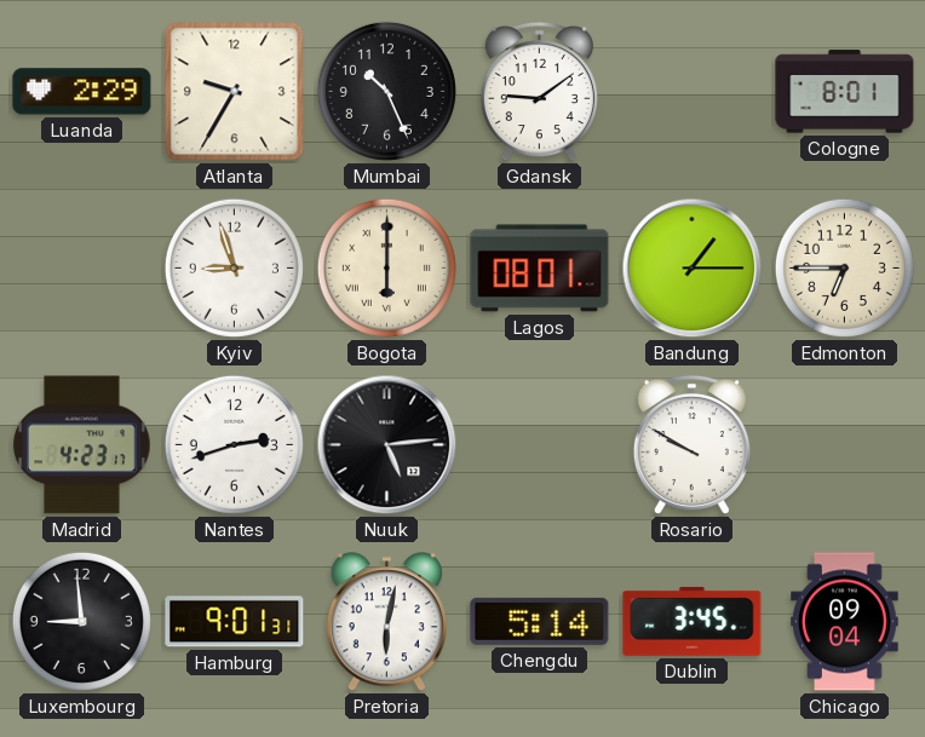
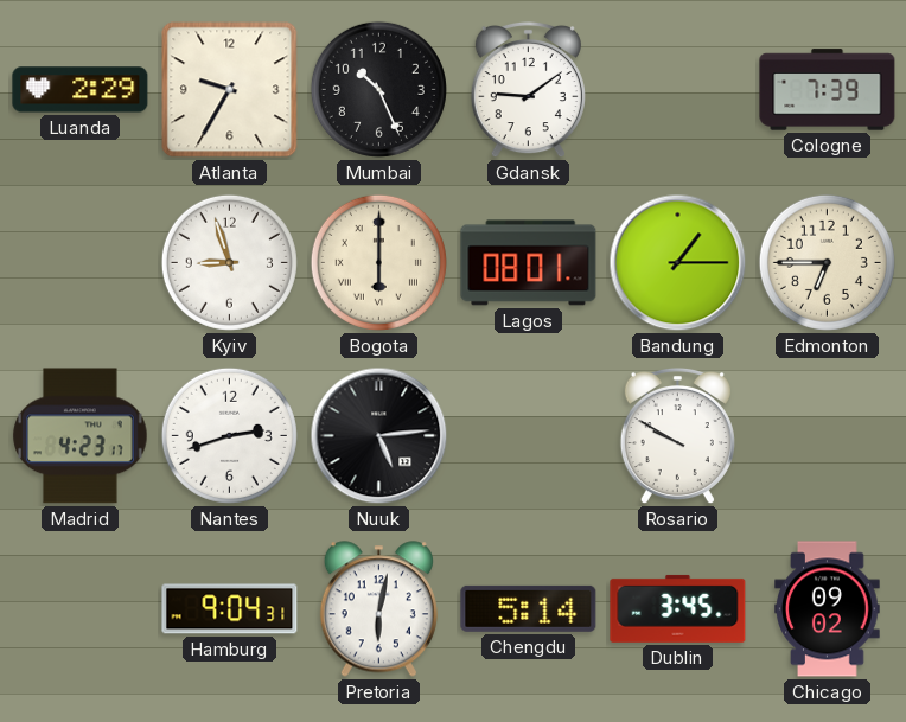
Cologne: 8:01 -> 7:39 (828, 90)
Luxembourg: 8:59 -> none (81, 621)
Hamburg: 9:01 -> 9:04 (230, 609)
Chicago: 09:04 -> 09:02 (828, 609)
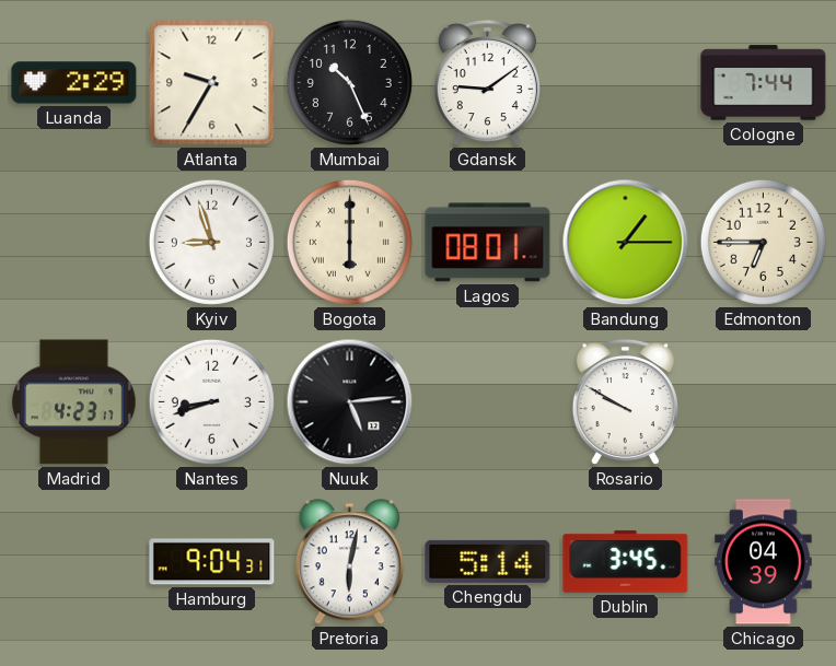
Cologne: 7:39 -> 7:44 (764, 83)
Nantes: 2:42 -> 8:42 (211, 401)
Chicago: 09:02 -> 04:39 (764, 562)
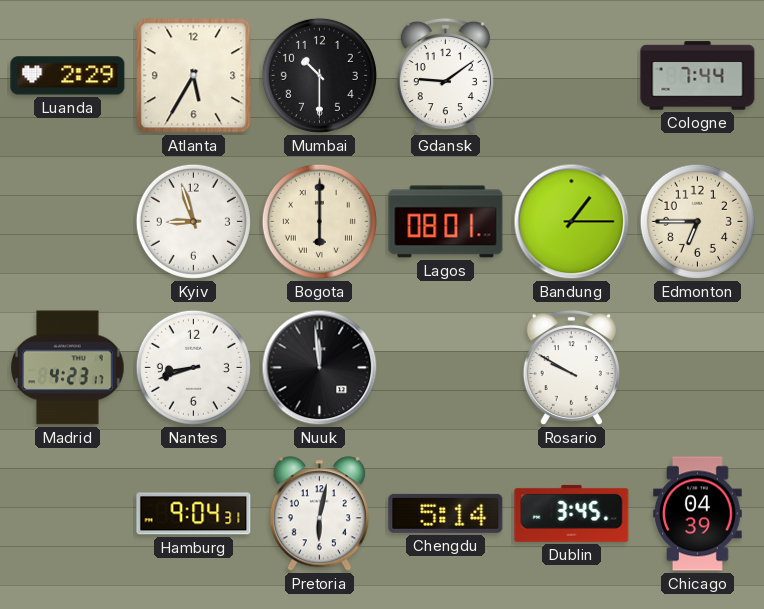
Atlanta: 9:35 -> 5:35 (194, 76)
Mumbai: 10:26 -> 10:30 (319, 75)
Nuuk: 5:14 -> 11:59 (320, 368)
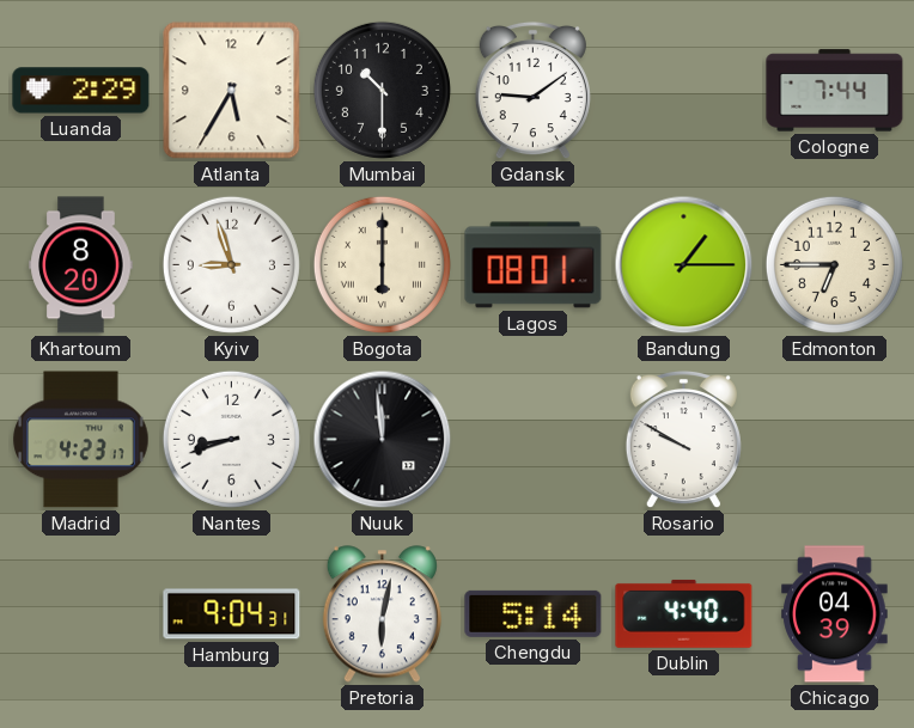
Khartoum: none -> 8:20 (81, 265)
Dublin: 3:45 -> 4:40 (684, 613)
